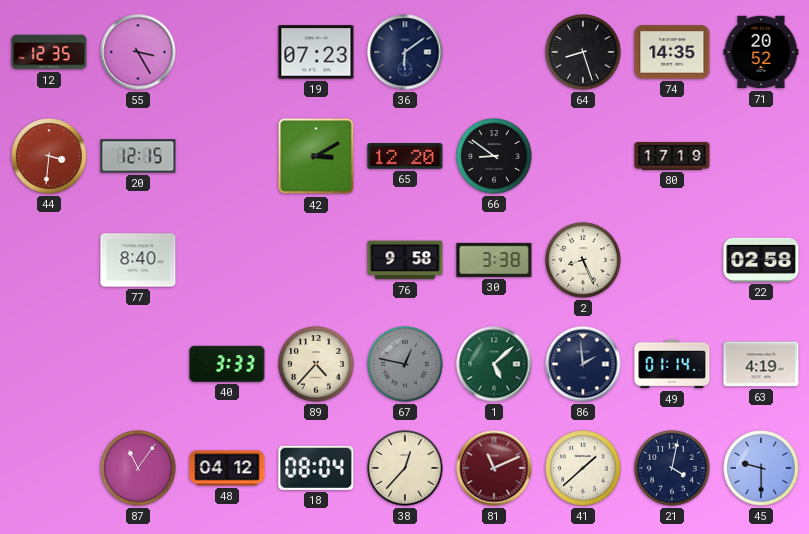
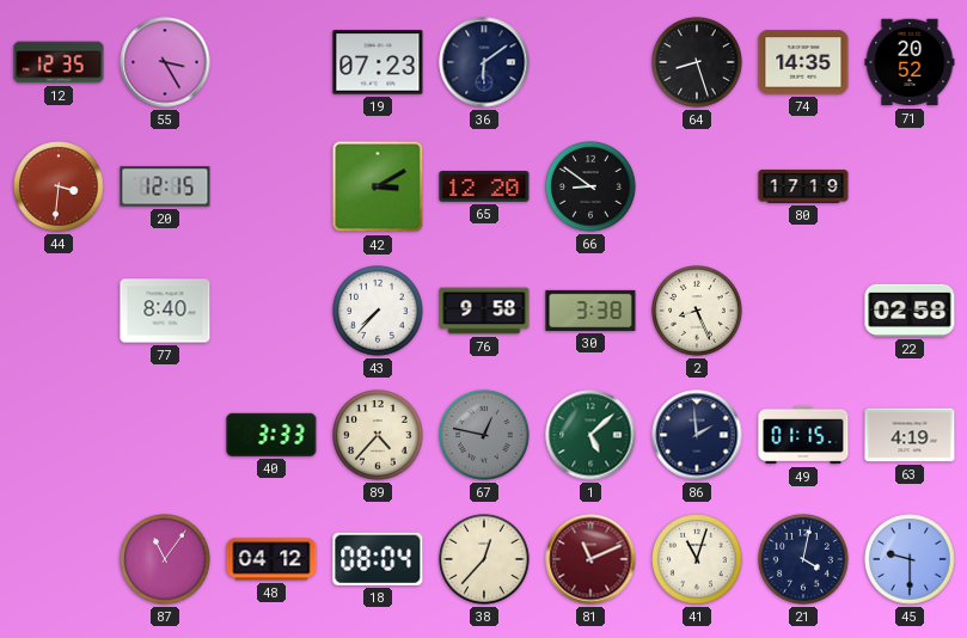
43: none -> 7:37 (378, 311)
49: 01:14 -> 01:15 (803, 435)
41: 1:38 -> 11:03 (697, 559)
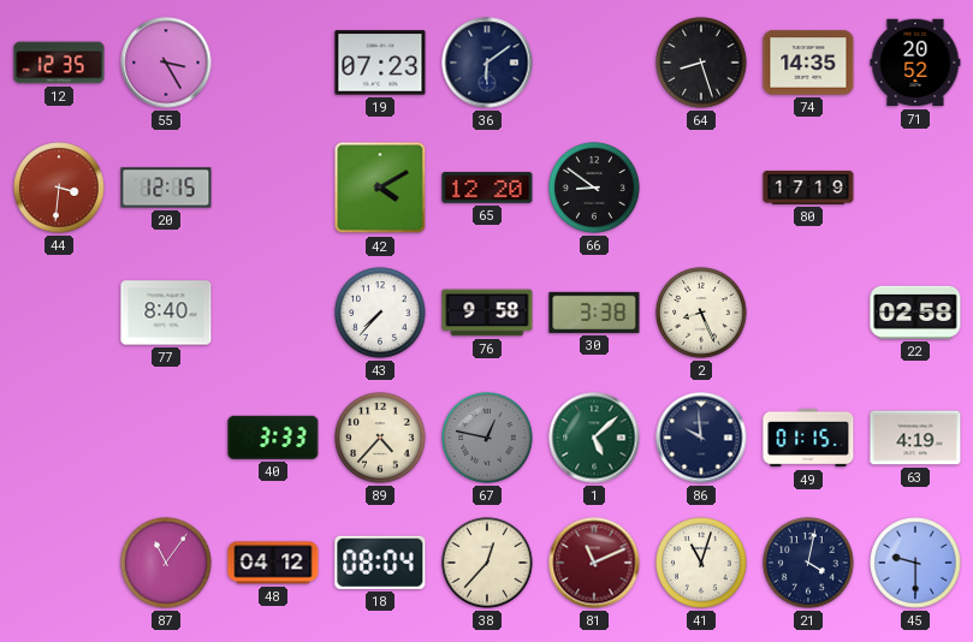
42: 3:10 -> 4:10 (380, 188)
86: 1:59 -> 9:59 (701, 438)
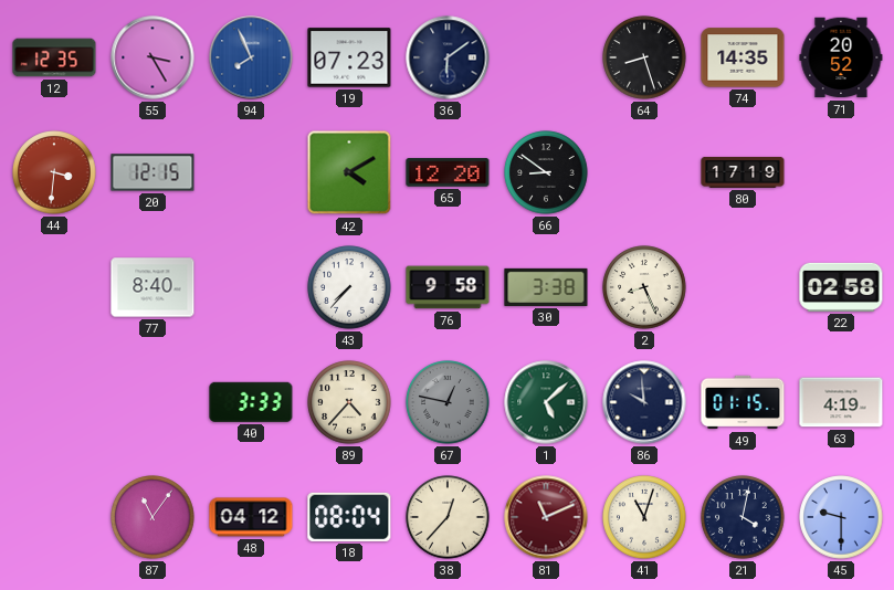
94: none -> 7:56 (251, 57)
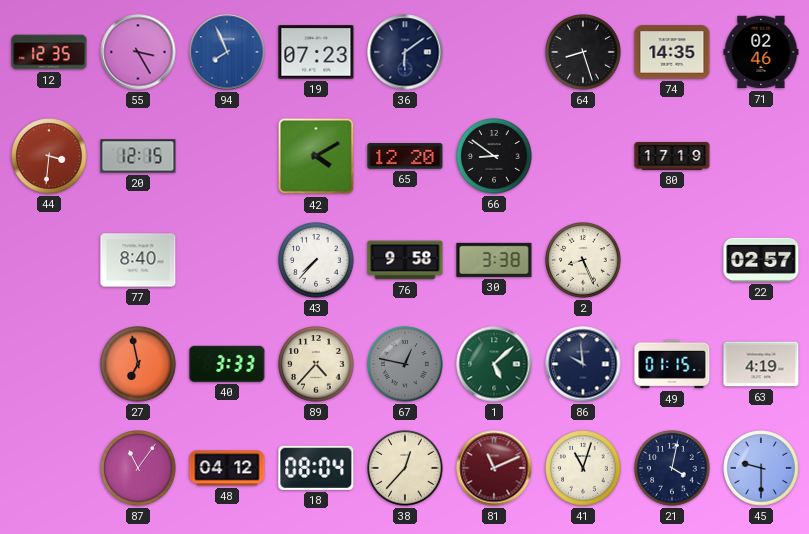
71: 20:52 -> 02:46 (761, 52)
22: 02:58 -> 02:57 (761, 260)
27: none -> 6:58 (138, 364)
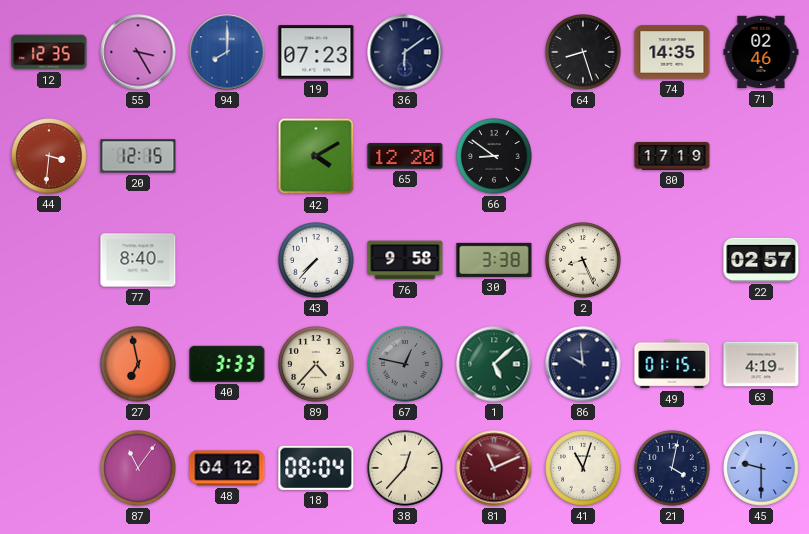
94: 7:56 -> 8:00 (227, 52)
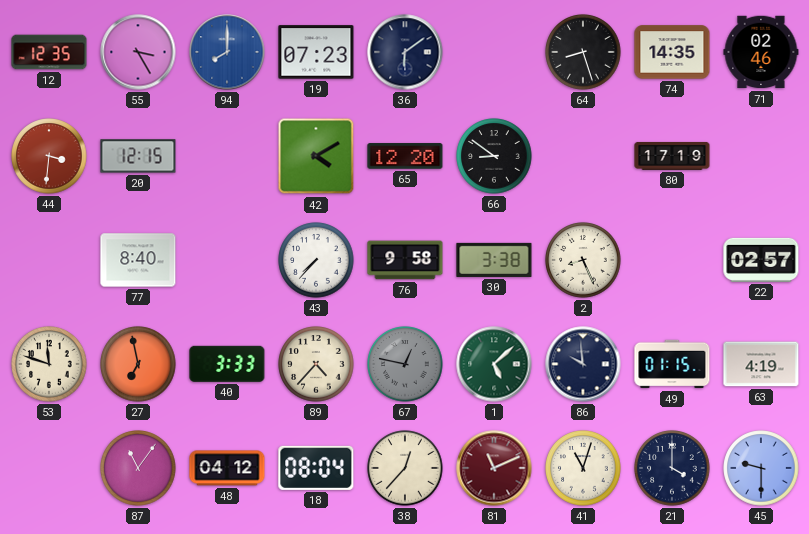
53: none -> 11:48 (49, 364)
21: 4:02 -> 4:00 (672, 468)
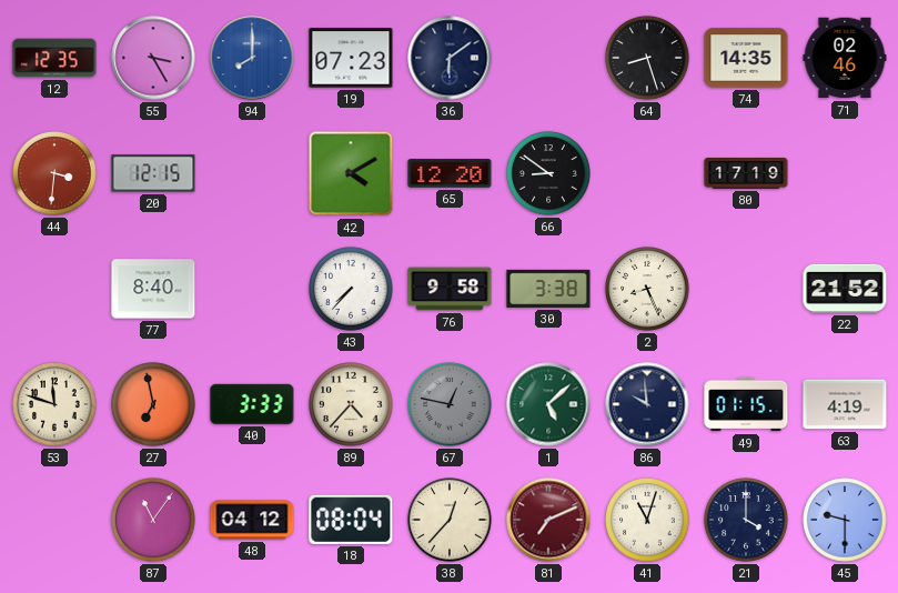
22: 02:57 -> 21:52 (845, 289)
81: 11:11 -> 7:11 (548, 520)
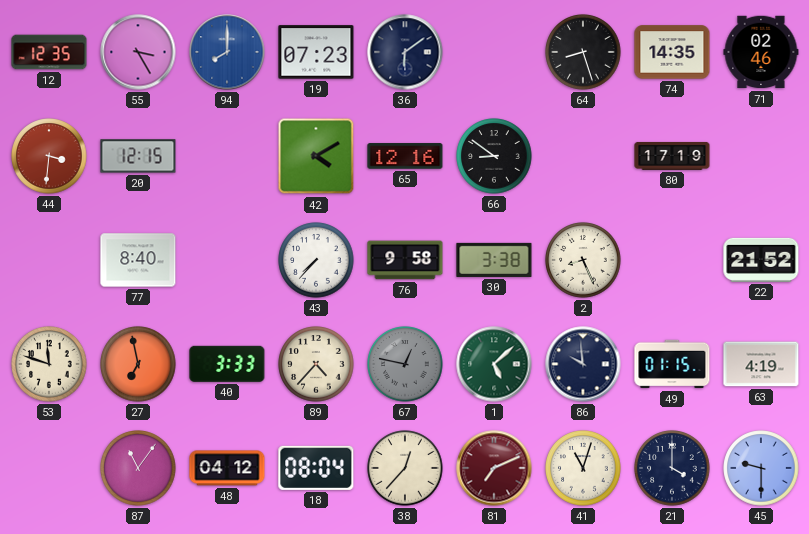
65: 12:20 -> 12:16 (405, 156)
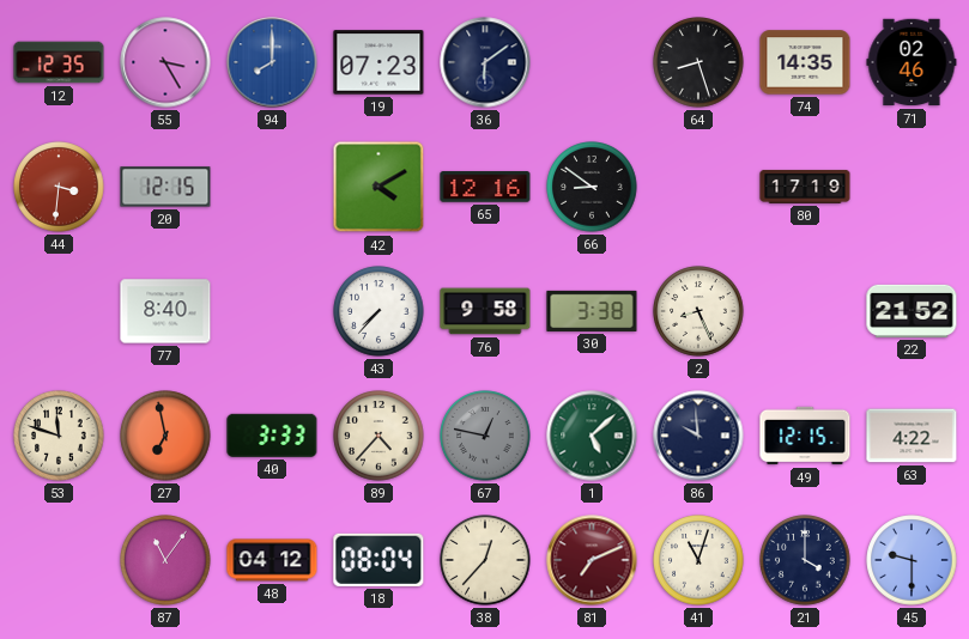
49: 01:15 -> 12:15 (805, 436)
63: 4:19 -> 4:22 (912, 436)
